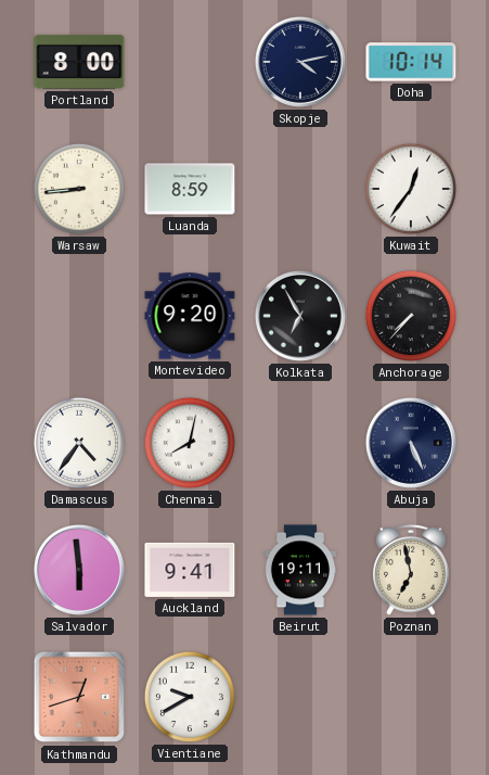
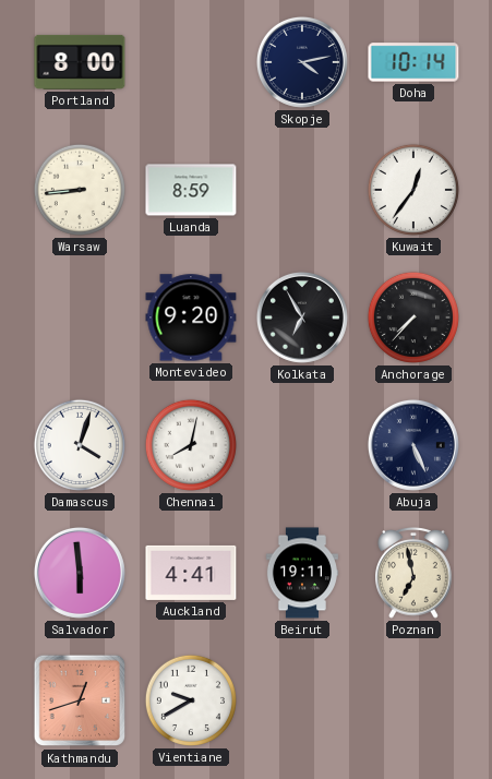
Damascus: 4:36 -> 4:03 (80, 445)
Auckland: 9:41 -> 4:41 (191, 573)
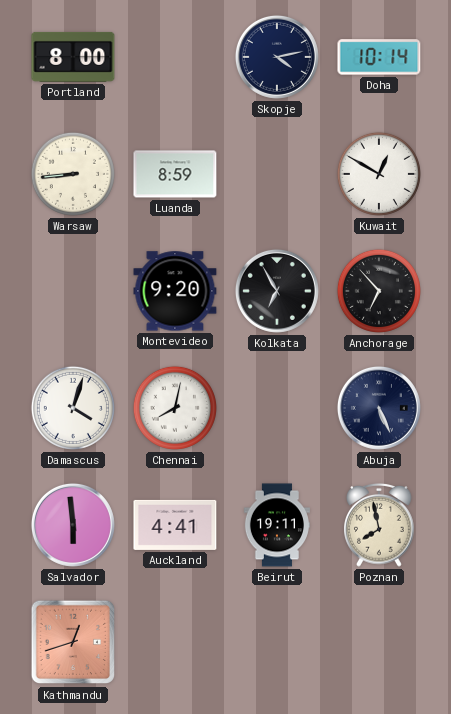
Kuwait: 12:36 -> 12:50 (379, 174)
Anchorage: 7:37 -> 6:53 (379, 291)
Poznan: 6:58 -> 7:58 (379, 525)
Vientiane: 9:40 -> none (191, 700)
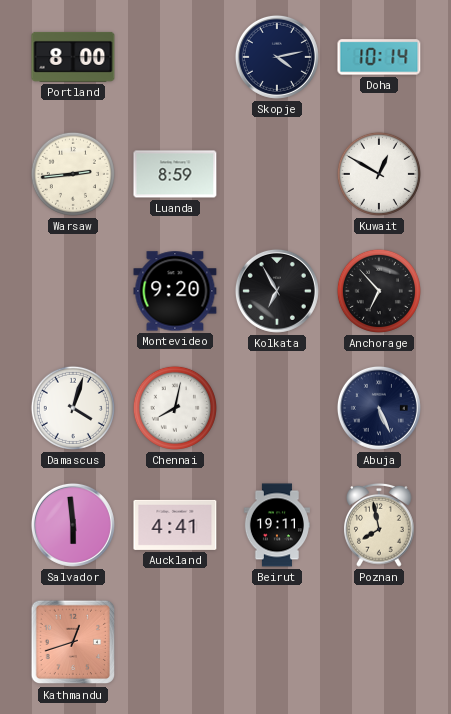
Warsaw: 8:44 -> 2:44 (73, 174)
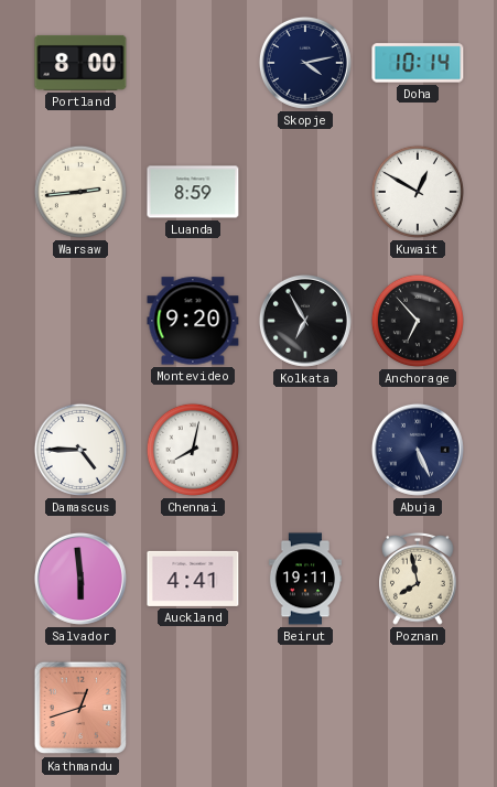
Damascus: 4:03 -> 4:45 (80, 450)
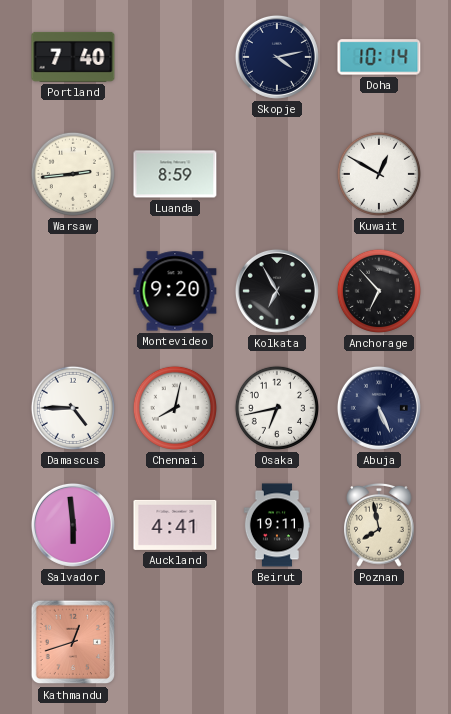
Portland: 8:00 -> 7:40 (73, 57)
Osaka: none -> 6:43 (277, 408)
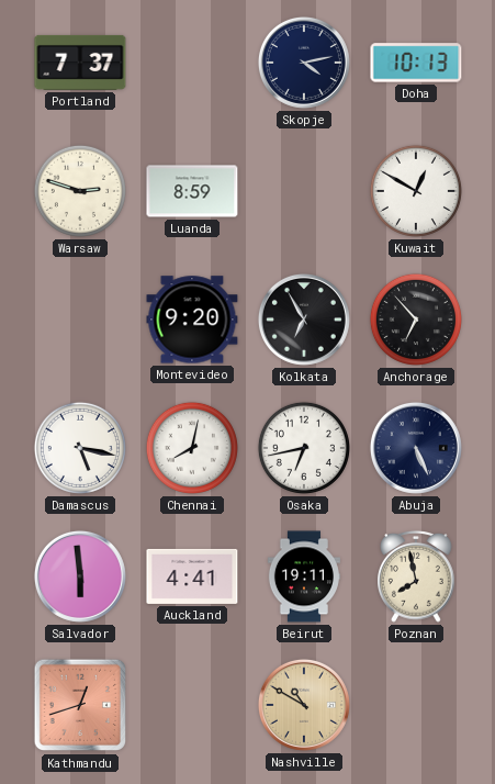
Portland: 7:40 -> 7:37 (80, 63)
Doha: 10:14 -> 10:13 (416, 63)
Warsaw: 2:44 -> 2:48 (80, 191)
Damascus: 4:45 -> 5:17 (80, 448)
Nashville: none -> 10:50 (304, 705)
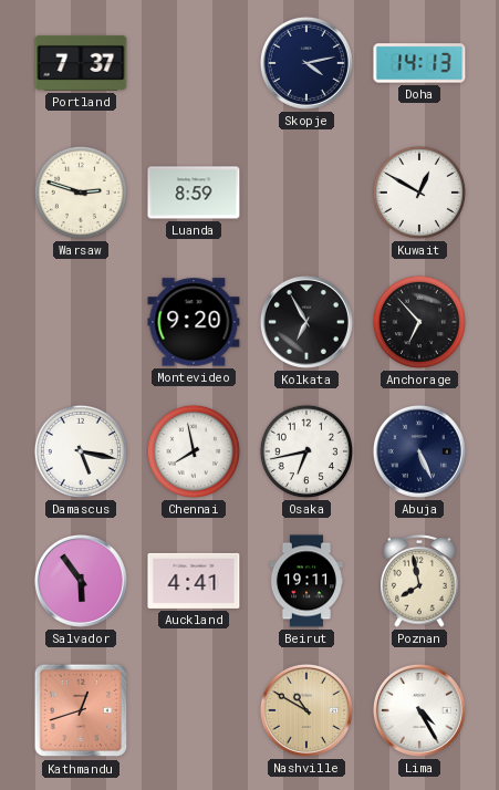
Doha: 10:13 -> 14:13 (419, 63)
Chennai: 8:02 -> 7:58 (194, 451)
Salvador: 5:59 -> 5:54 (81, 581)
Lima: none -> 4:25 (419, 710)
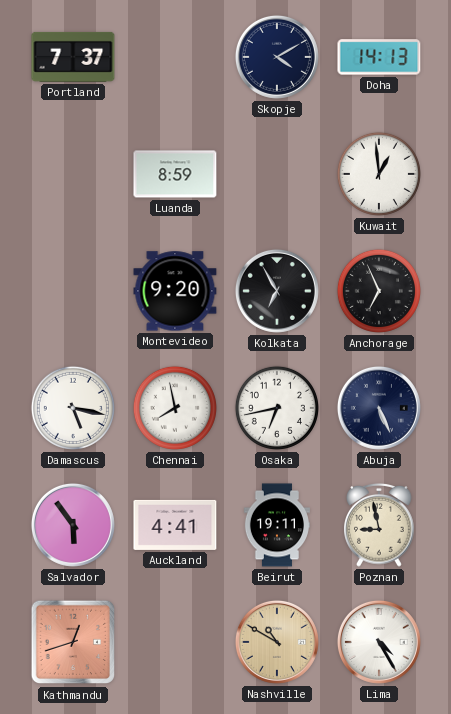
Skopje: 4:13 -> 4:10 (277, 57)
Warsaw: 2:48 -> none (81, 193)
Kuwait: 12:50 -> 12:59 (379, 174)
Anchorage: 6:53 -> 6:56 (379, 291)
Poznan: 7:58 -> 8:58 (379, 525)
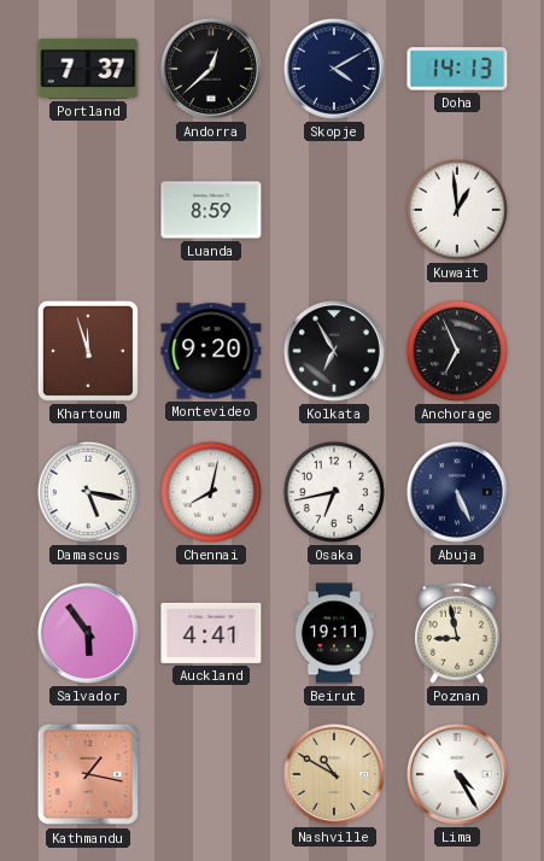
Andorra: none -> 12:38 (211, 69)
Khartoum: none -> 11:57 (88, 351)
Chennai: 7:58 -> 8:02 (211, 492)
Kathmandu: 12:42 -> 1:17 (88, 774)
